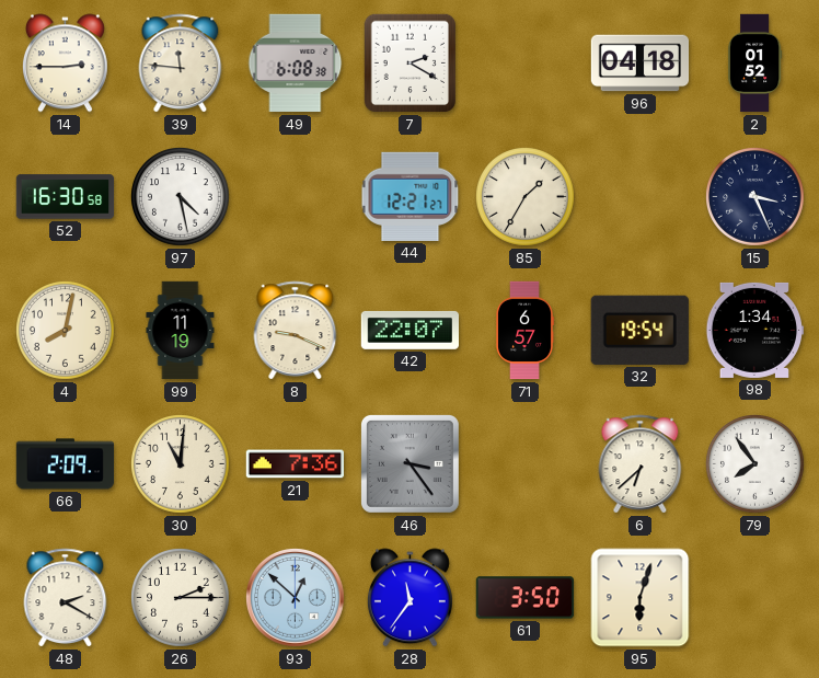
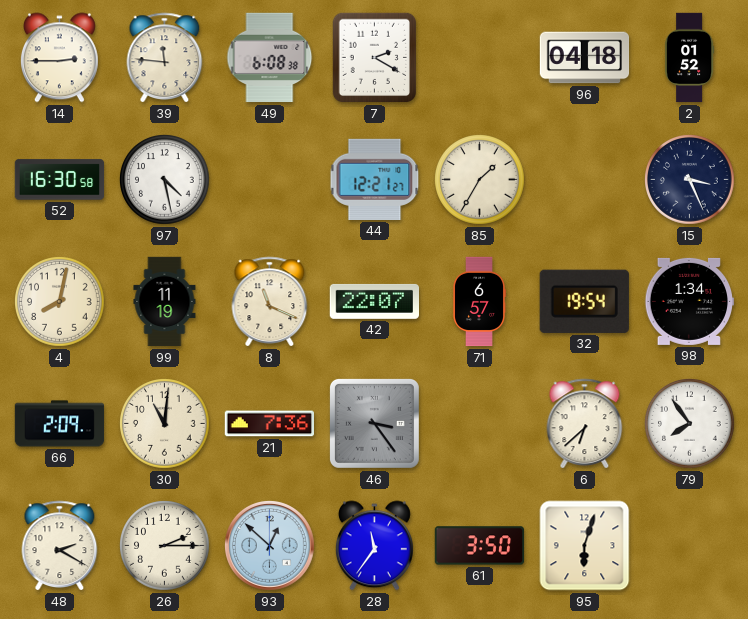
8: 9:19 -> 11:19 (270, 302)
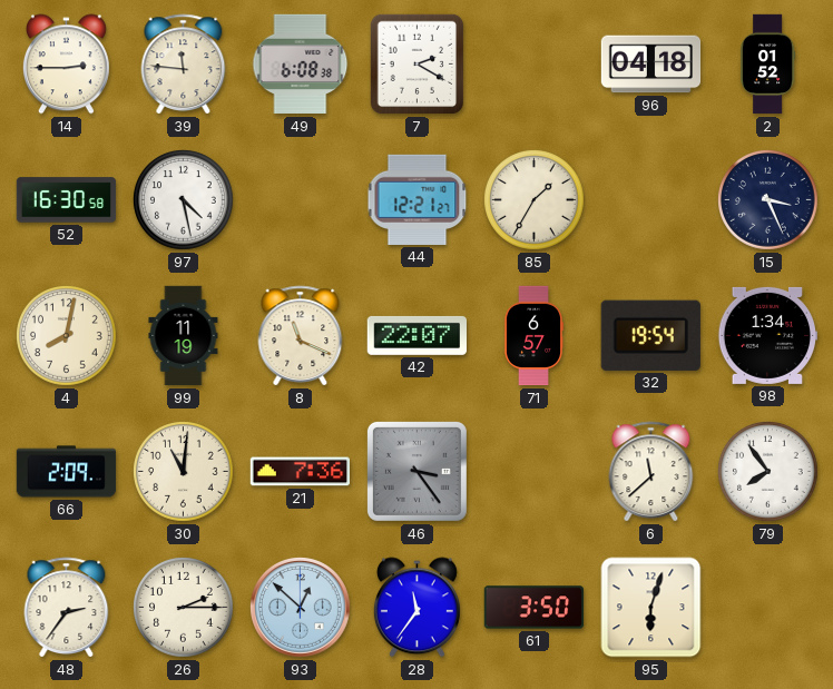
6: 6:38 -> 11:38 (651, 472)
48: 2:20 -> 2:36 (67, 608)
